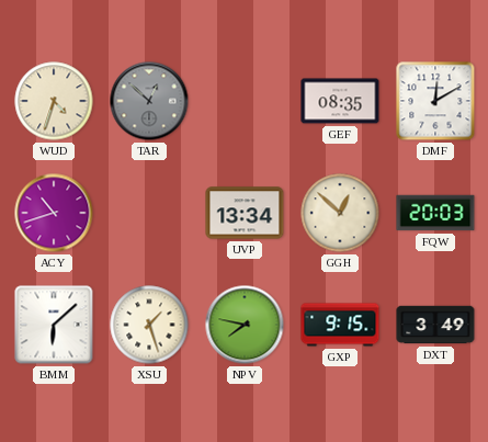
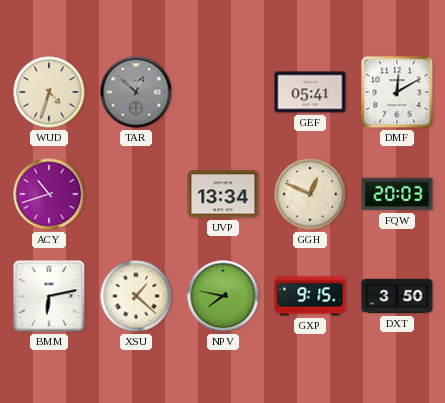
GEF: 08:35 -> 05:41 (310, 92)
GGH: 12:52 -> 12:49 (310, 194)
BMM: 6:08 -> 6:13 (49, 296)
XSU: 1:27 -> 1:22 (136, 296)
DXT: 3:49 -> 3:50 (397, 296)
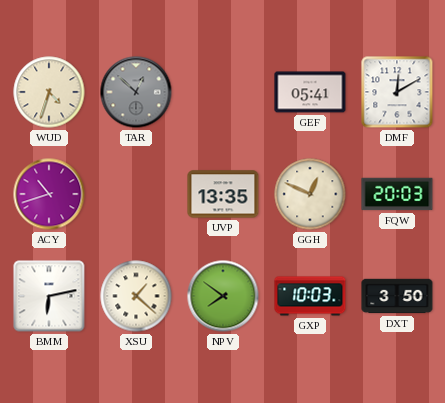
UVP: 13:34 -> 13:35 (223, 194)
NPV: 7:47 -> 7:51 (223, 296)
GXP: 9:15 -> 10:03 (310, 296)
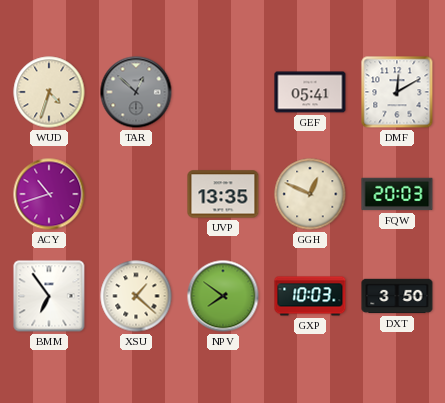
BMM: 6:13 -> 6:54 (49, 296)
